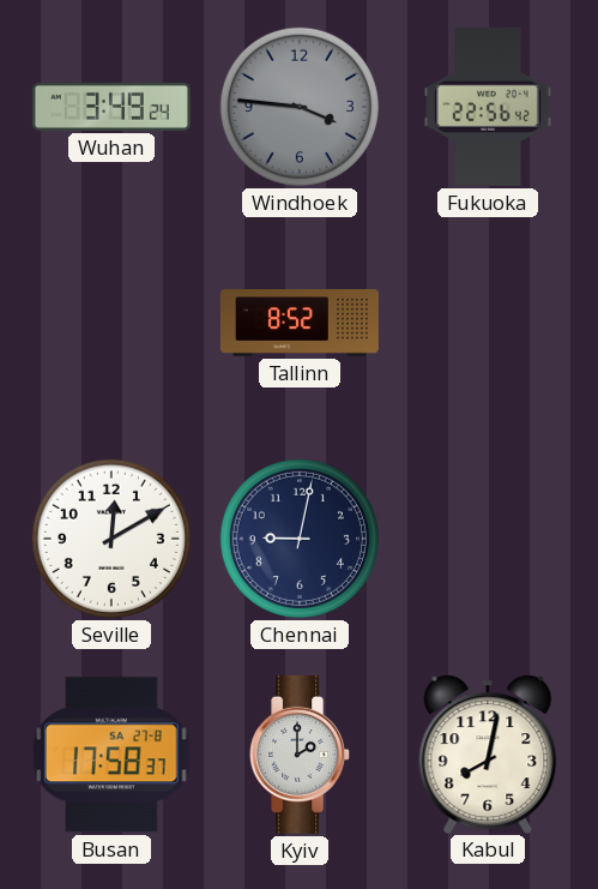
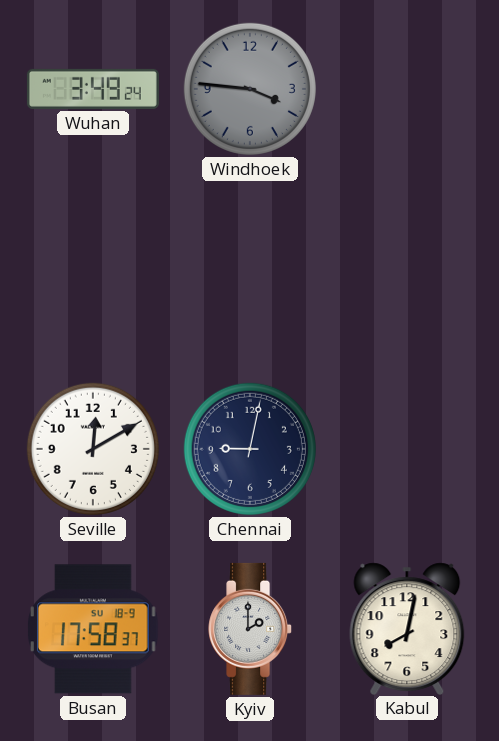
Fukuoka: 22:56 -> none (488, 107)
Tallinn: 8:52 -> none (300, 323)
Busan date: SA 27-8 -> SU 18-9 (94, 629)
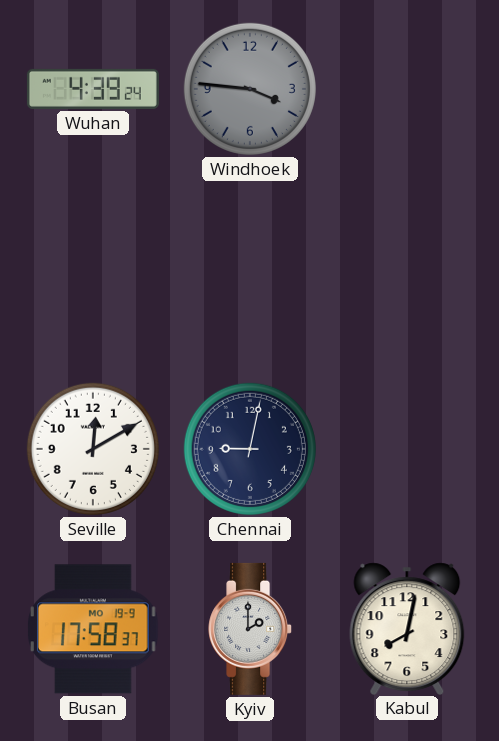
Wuhan: 3:49 -> 4:39 (93, 89)
Busan date: SU 18-9 -> MO 19-9 (94, 629)
